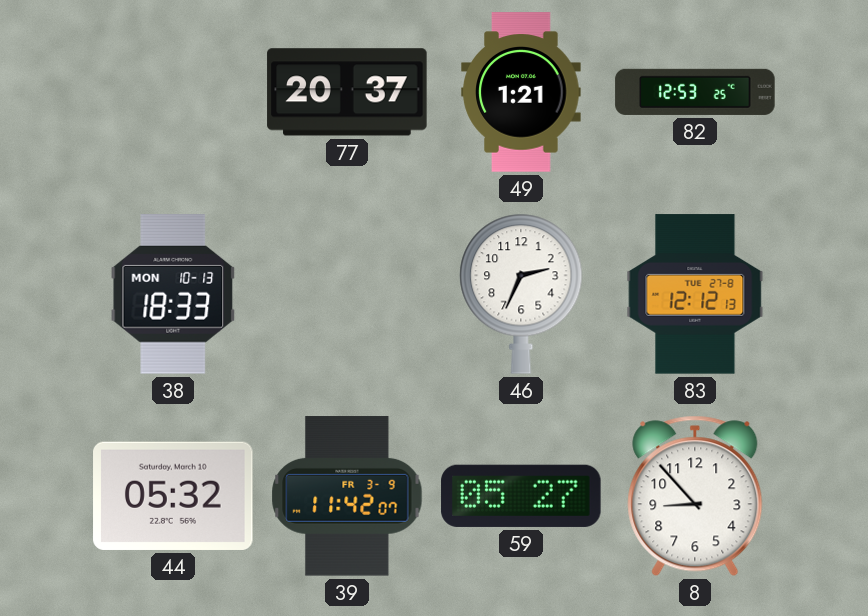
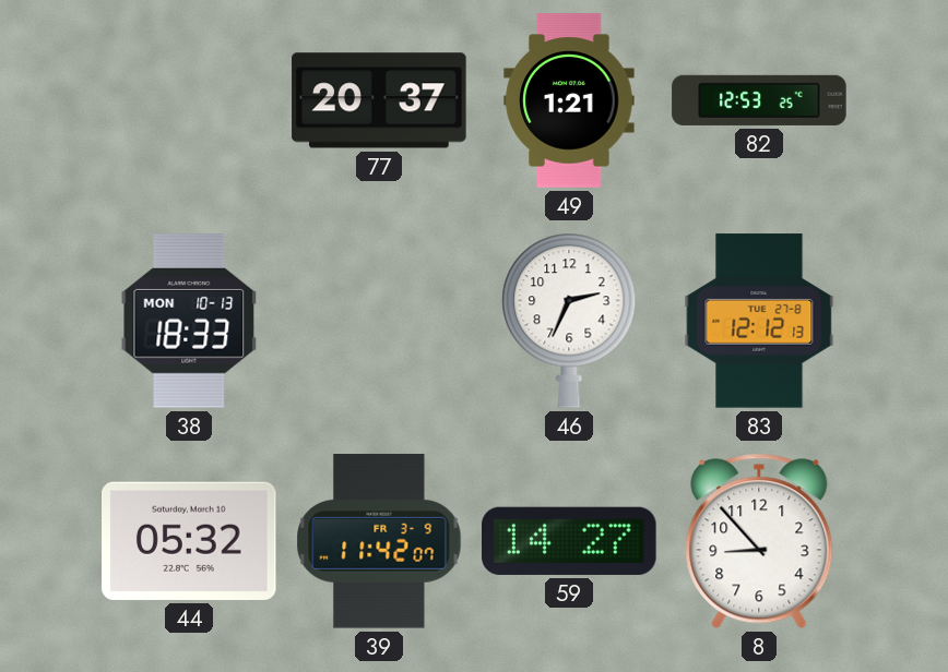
59: 05:27 -> 14:27 (569, 541)
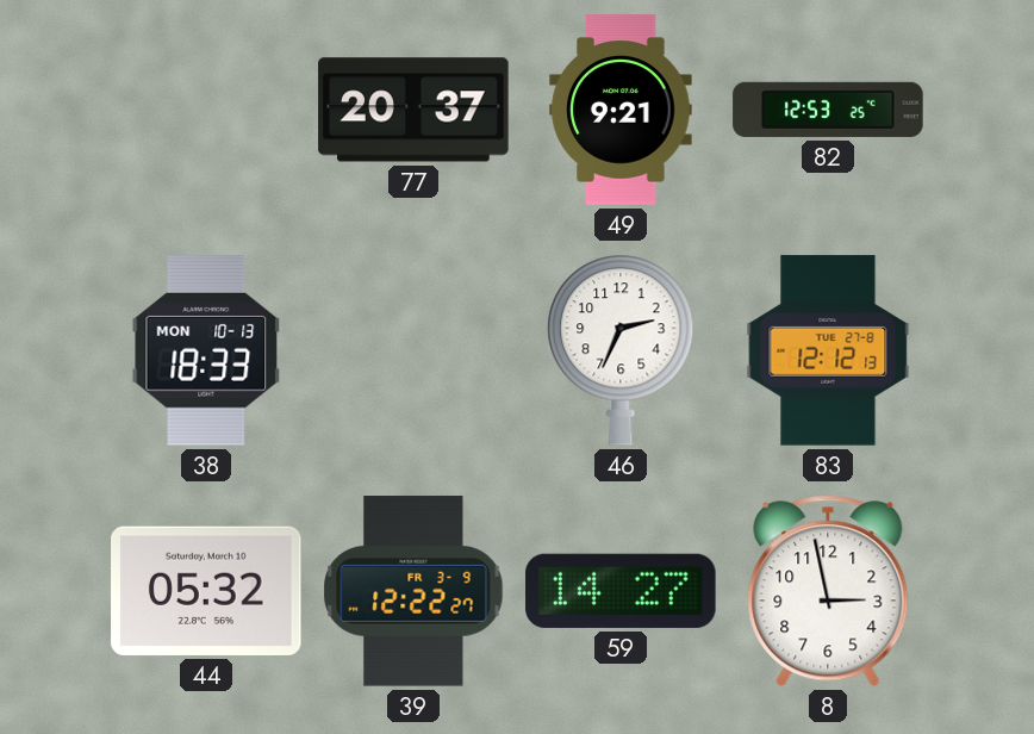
49: 1:21 -> 9:21 (621, 110)
39: 11:42 -> 12:22 (413, 591)
8: 8:53 -> 2:58 (828, 591)
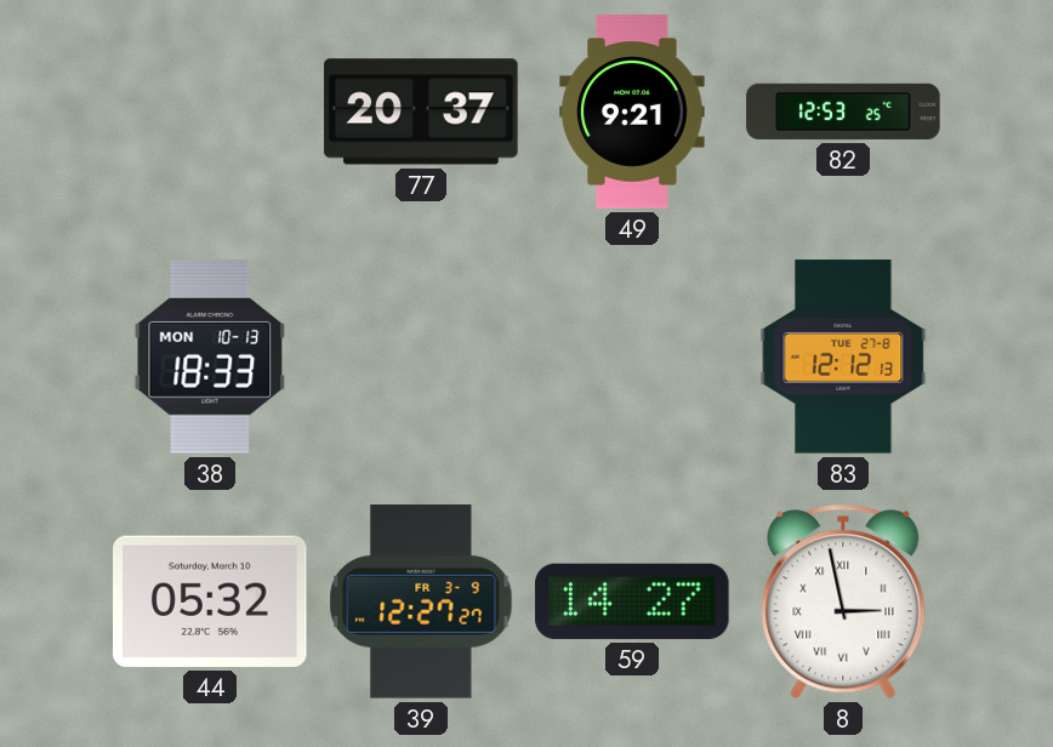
46: 2:34 -> none (621, 350)
39: 12:22 -> 12:27 (421, 601)
8 numerals: Arabic -> Roman (843, 601)
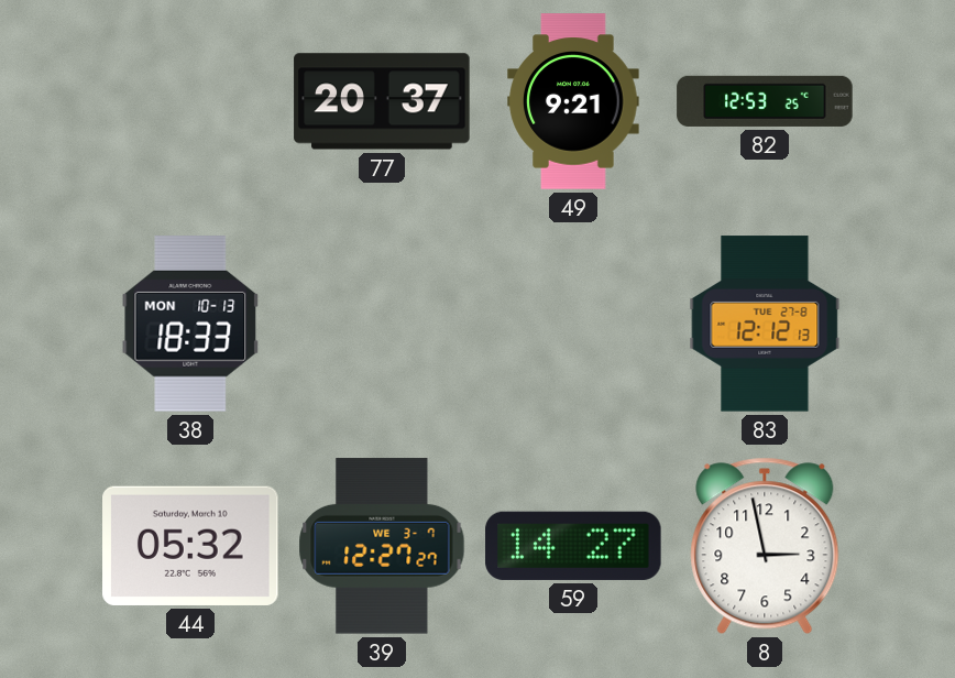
39 date: FR 3-9 -> WE 3-7 (382, 546)
8 numerals: Roman -> Arabic (765, 546)
